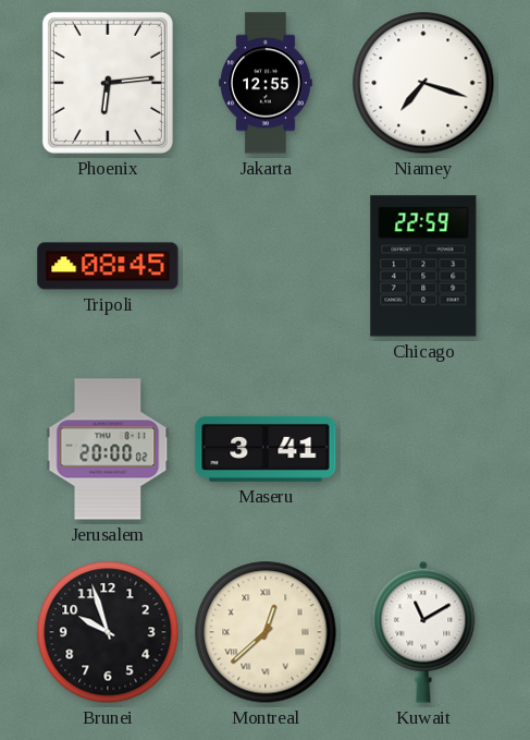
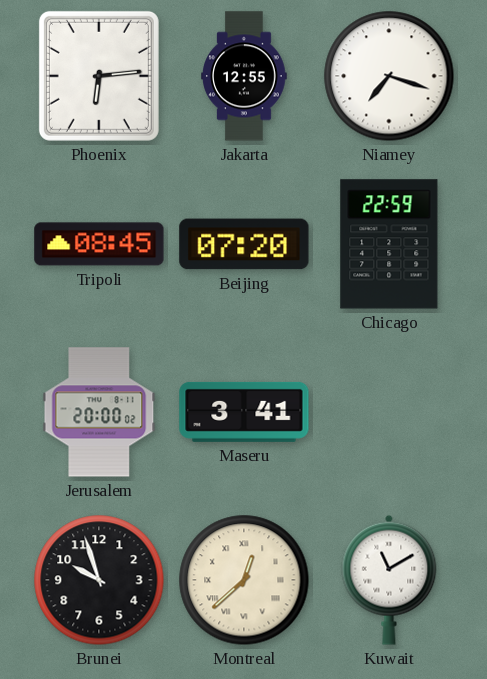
Beijing: none -> 07:20 (244, 244)
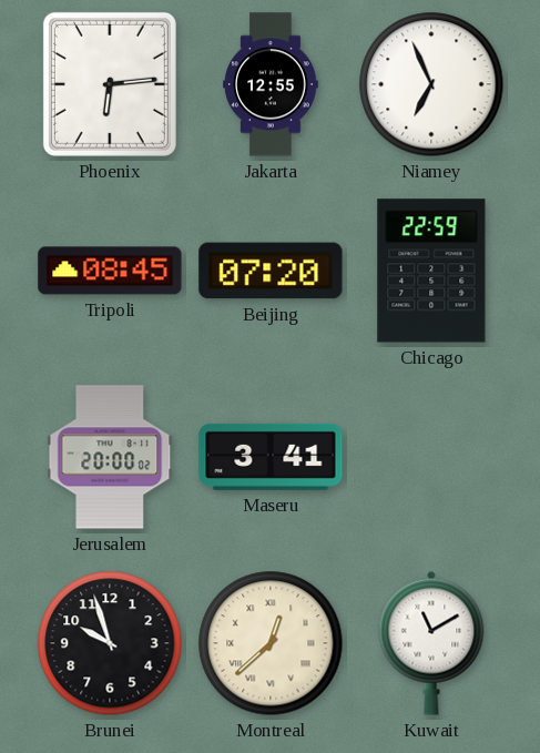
Niamey: 7:18 -> 6:56 (431, 84)
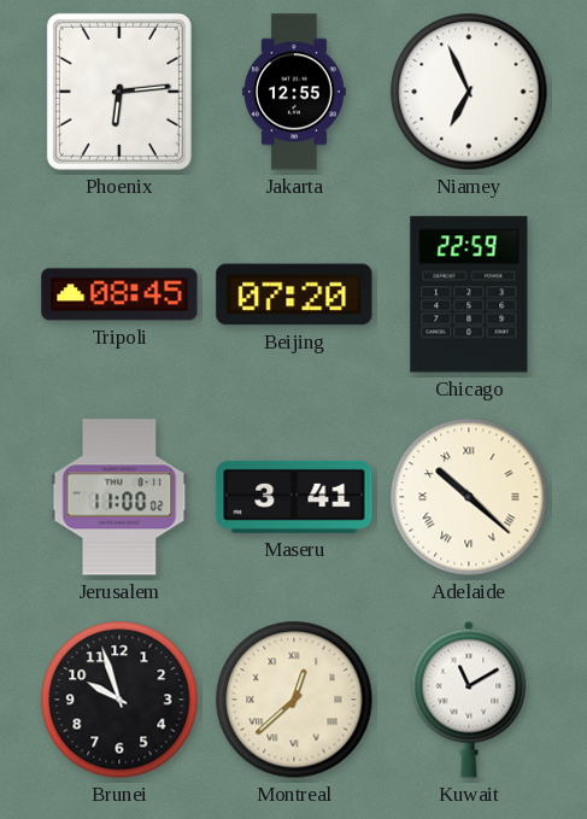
Jerusalem: 20:00 -> 11:00 (119, 497)
Adelaide: none -> 10:22 (469, 497)
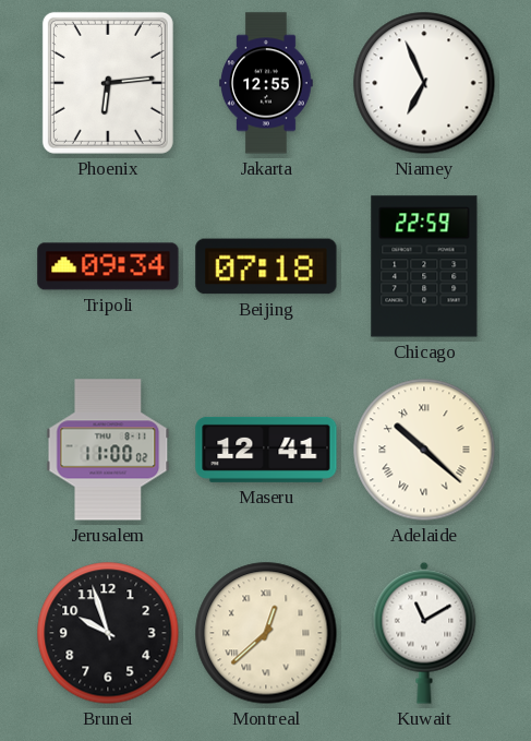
Tripoli: 08:45 -> 09:34 (108, 266)
Beijing: 07:20 -> 07:18 (266, 266)
Maseru: 3:41 -> 12:41 (266, 450)
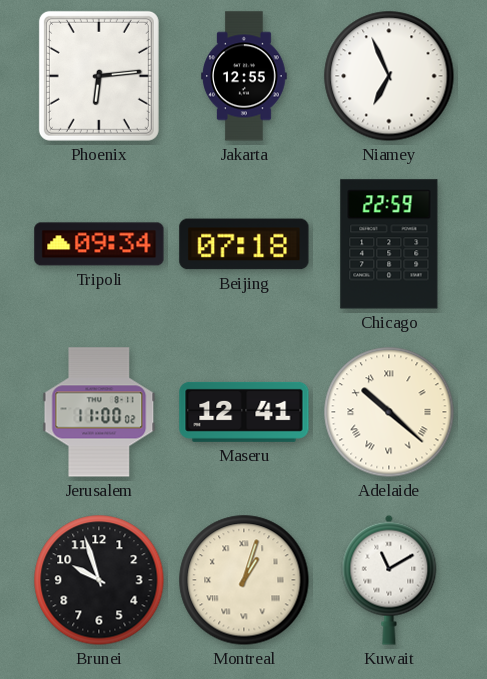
Montreal: 12:38 -> 1:03 (244, 580)
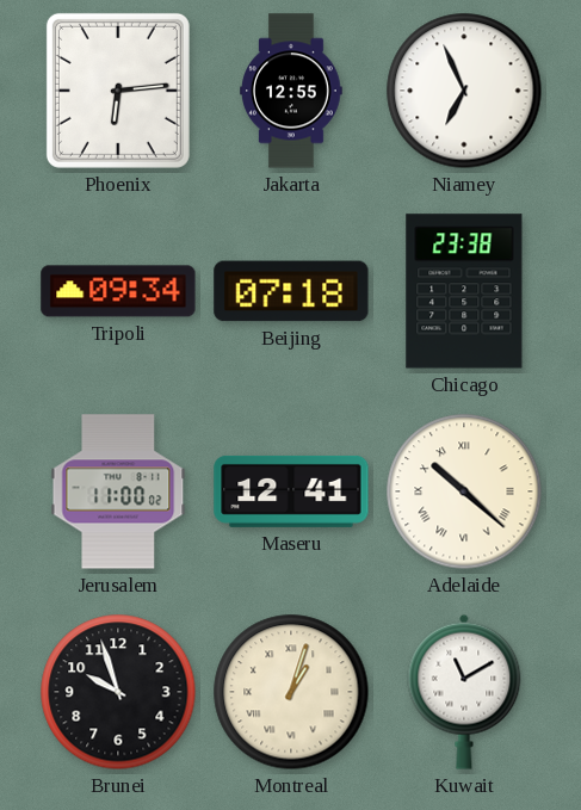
Chicago: 22:59 -> 23:38 (464, 291)
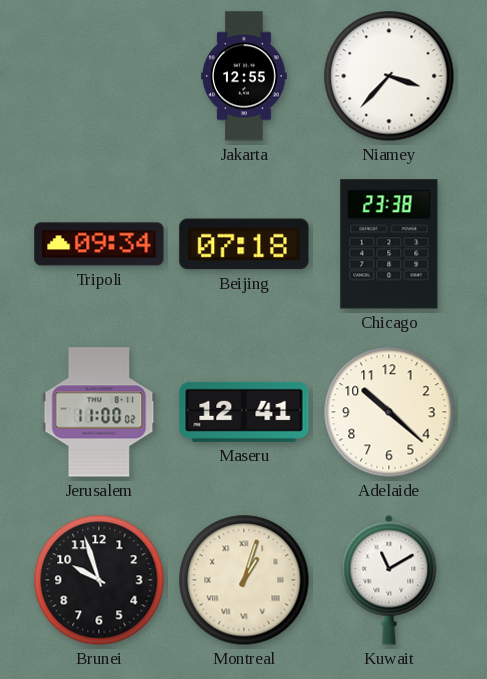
Phoenix: 6:14 -> none (118, 91)
Niamey: 6:56 -> 3:37 (389, 76)
Adelaide numerals: Roman -> Arabic (389, 412)
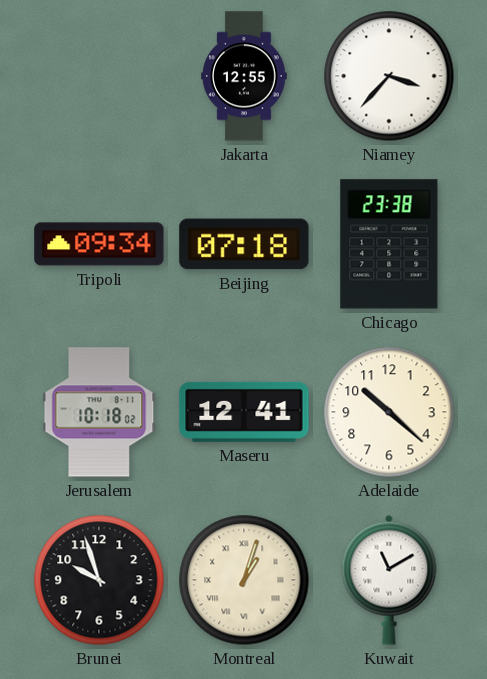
Jerusalem: 11:00 -> 10:18 (99, 412)
